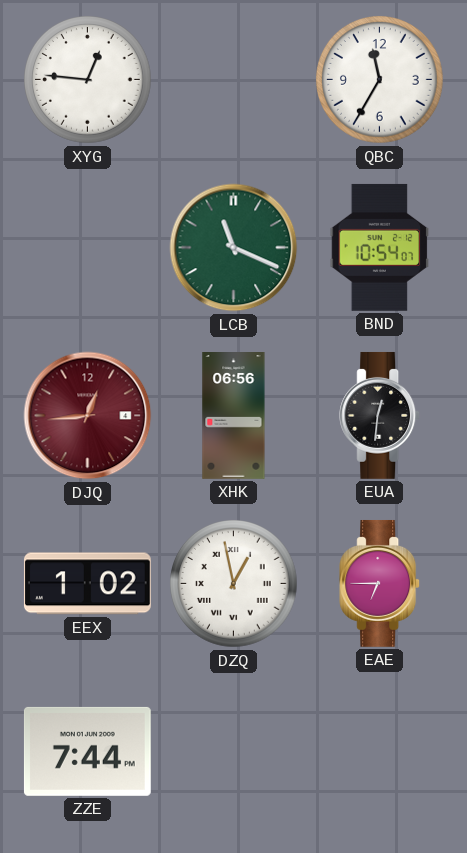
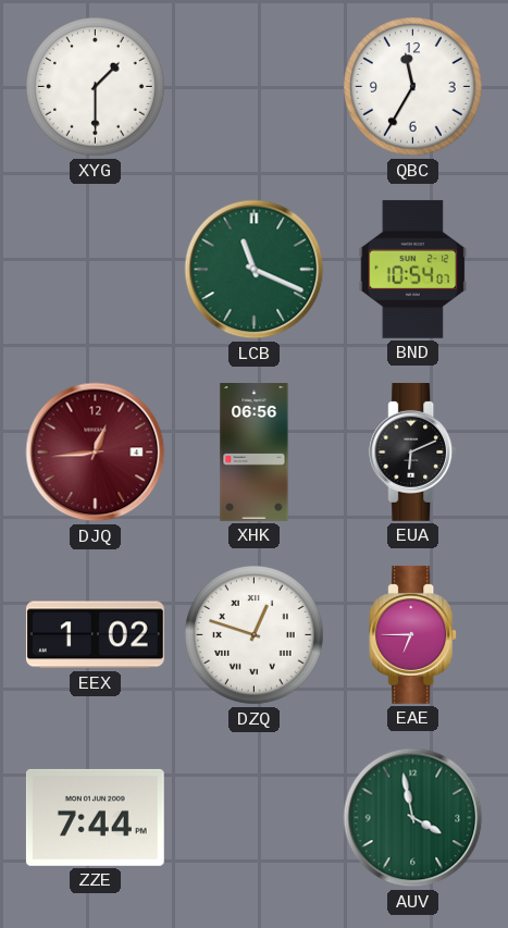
XYG: 12:46 -> 1:30 (96, 87)
EUA: 12:31 -> 6:11 (413, 451)
DZQ: 12:58 -> 12:48 (255, 635)
AUV: none -> 3:58 (413, 818)
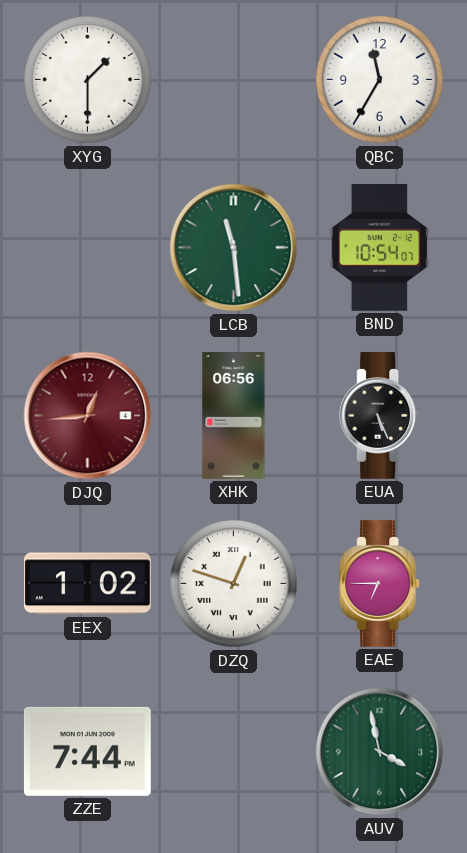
LCB: 11:19 -> 11:29 (234, 248)
EUA: 6:11 -> 5:26 (380, 415)
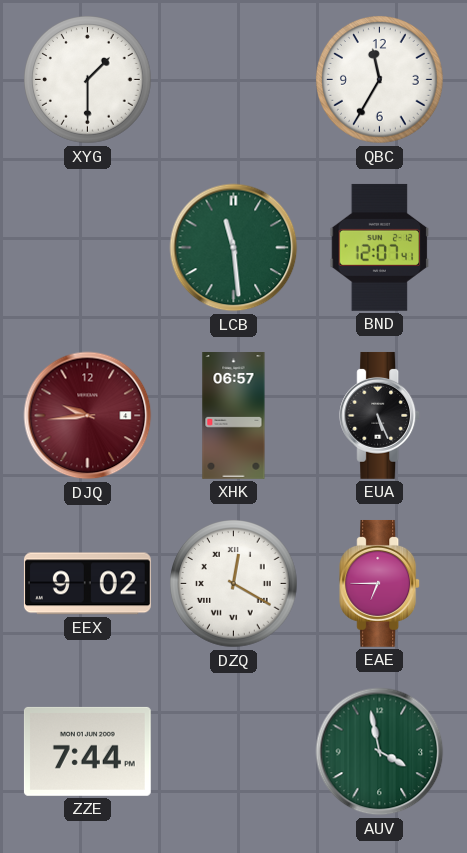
BND: 10:54 -> 12:07 (380, 247)
DJQ: 12:44 -> 9:44 (88, 416)
XHK: 06:56 -> 06:57 (234, 416)
EEX: 1:02 -> 9:02 (87, 584)
DZQ: 12:48 -> 12:20 (234, 584)
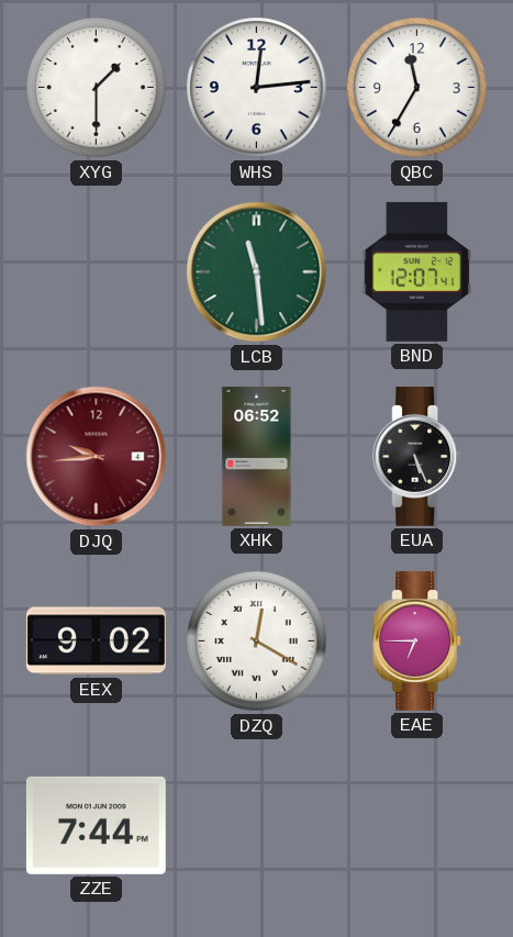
WHS: none -> 12:14 (257, 88)
XHK: 06:57 -> 06:52 (257, 457)
AUV: 3:58 -> none (380, 752)
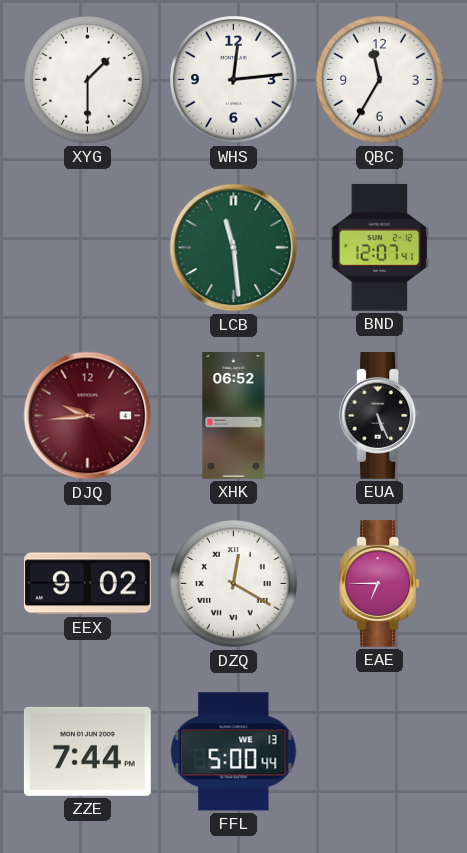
FFL: none -> 5:00 (234, 752)
